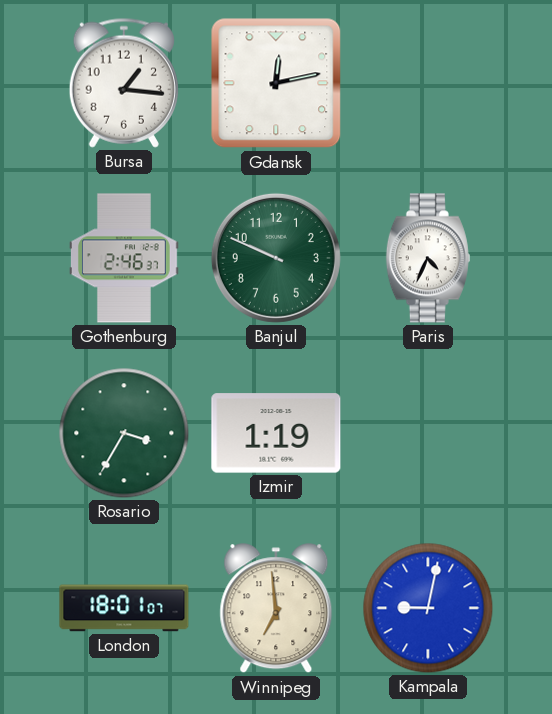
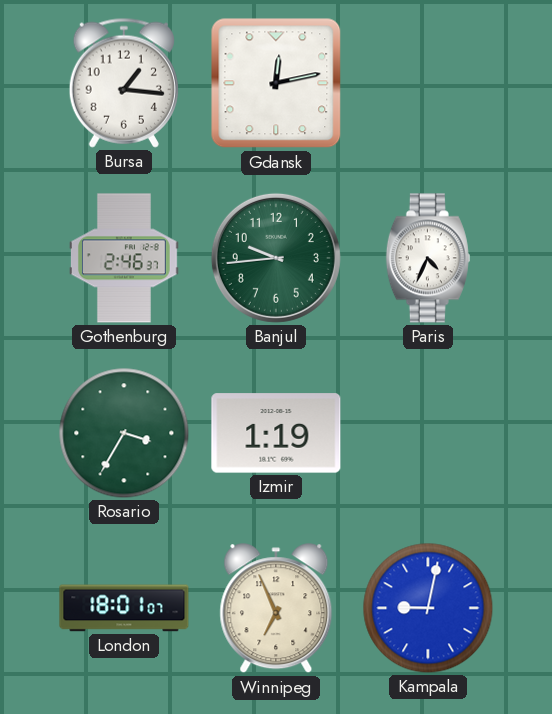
Banjul: 9:49 -> 9:44 (276, 258)
Winnipeg: 6:59 -> 6:56 (276, 609)
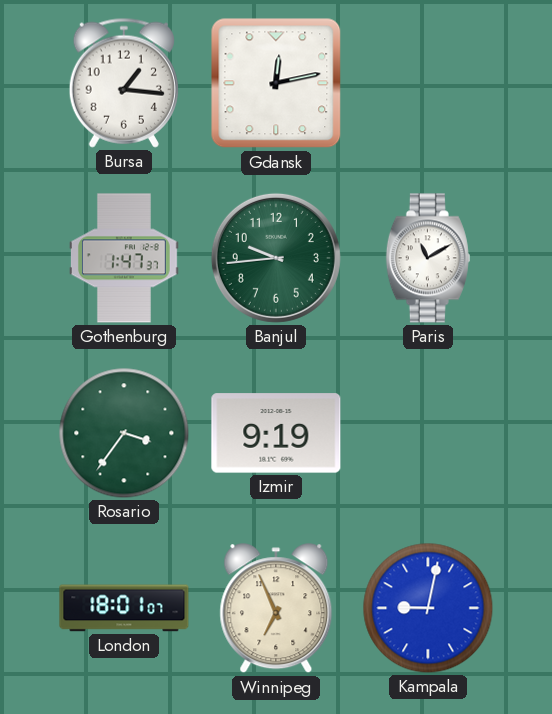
Gothenburg: 2:46 -> 1:47 (125, 258)
Paris: 4:34 -> 11:10 (428, 258)
Rosario: 3:35 -> 3:36 (124, 433)
Izmir: 1:19 -> 9:19 (276, 433)
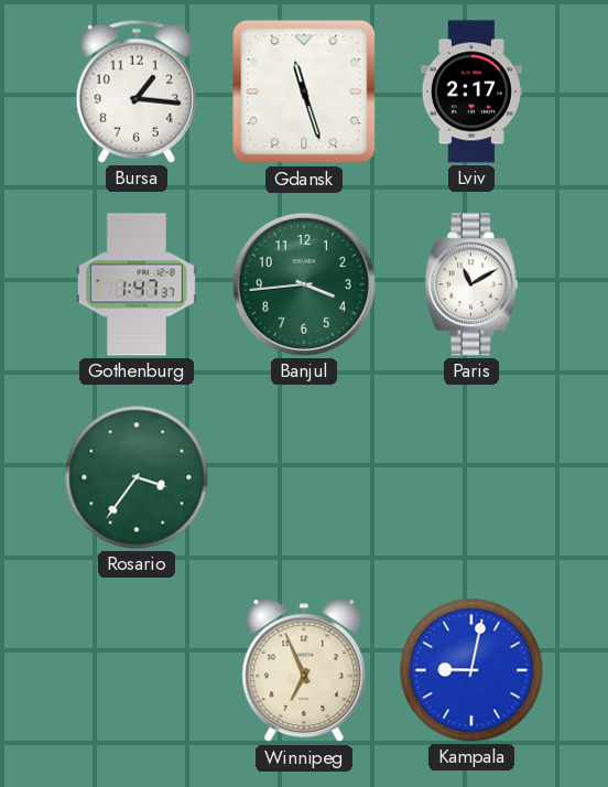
Gdansk: 12:13 -> 11:27 (304, 91)
Lviv: none -> 2:17 (471, 91)
Banjul: 9:44 -> 3:44 (304, 284)
Izmir: 9:19 -> none (276, 433)
London: 18:01 -> none (124, 608)
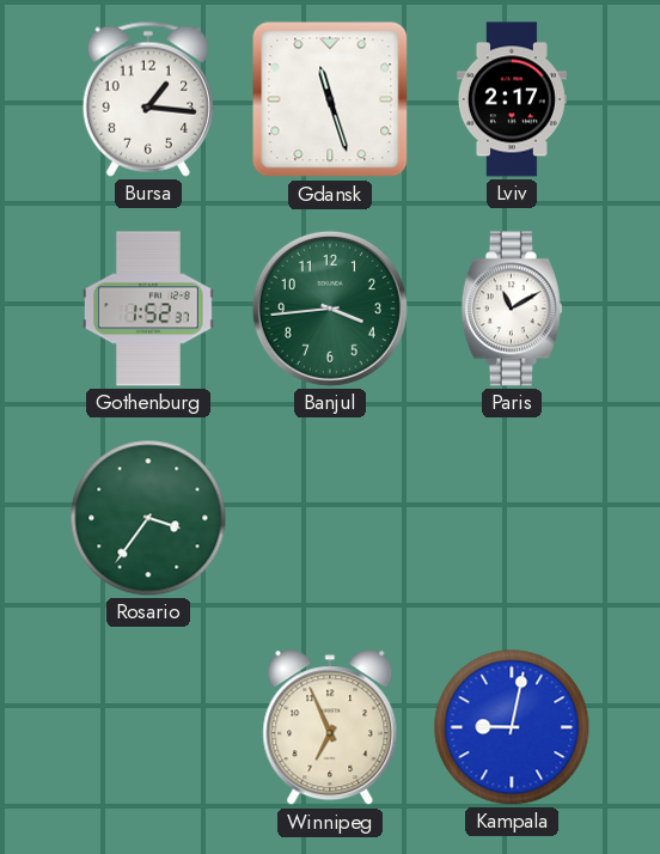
Gothenburg: 1:47 -> 1:52 (149, 309)
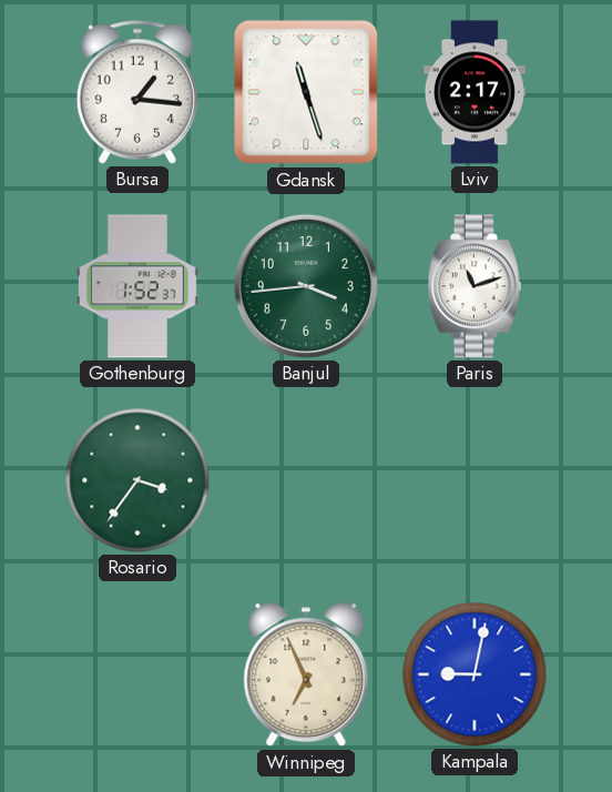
Paris: 11:10 -> 11:12 (475, 286)
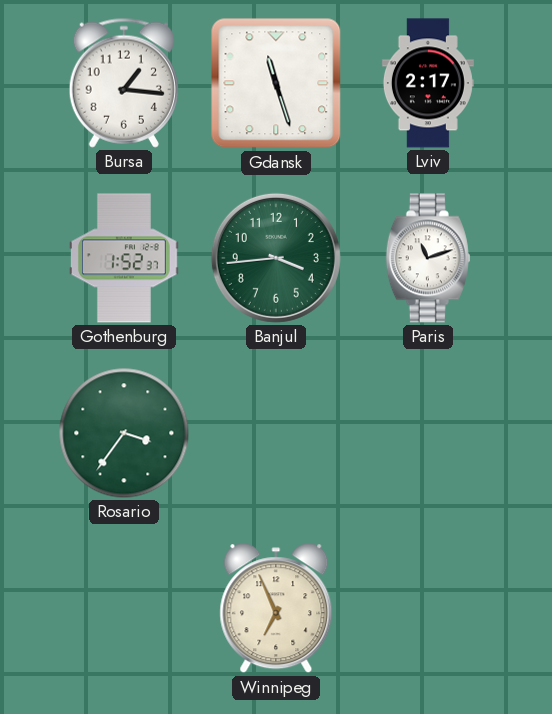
Kampala: 9:02 -> none (475, 674)
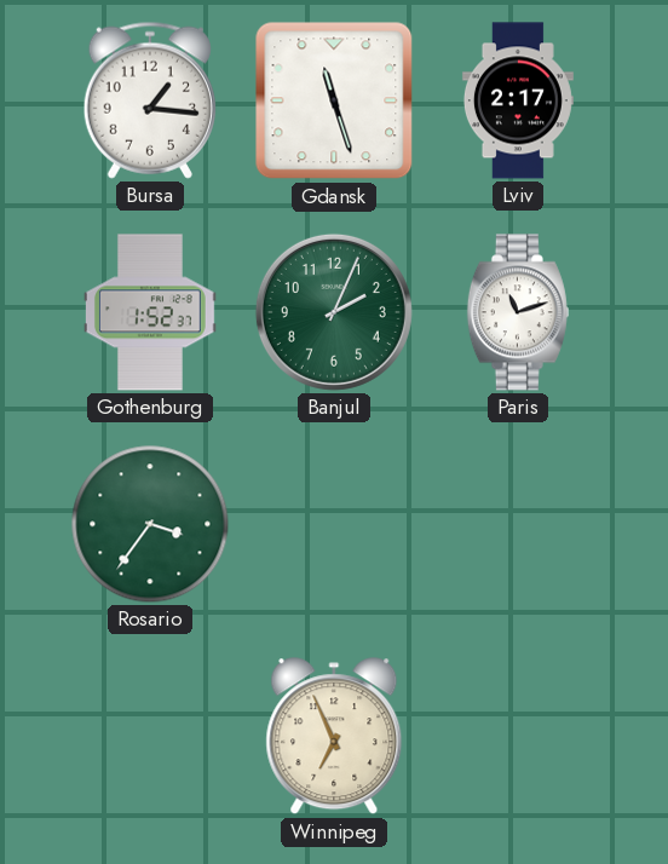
Banjul: 3:44 -> 2:04 (334, 312)
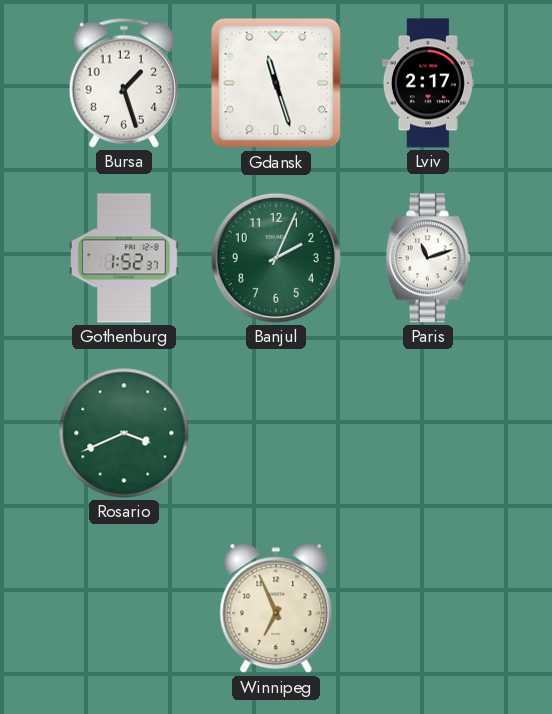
Bursa: 1:16 -> 1:27 (124, 83)
Rosario: 3:36 -> 3:41 (124, 433)
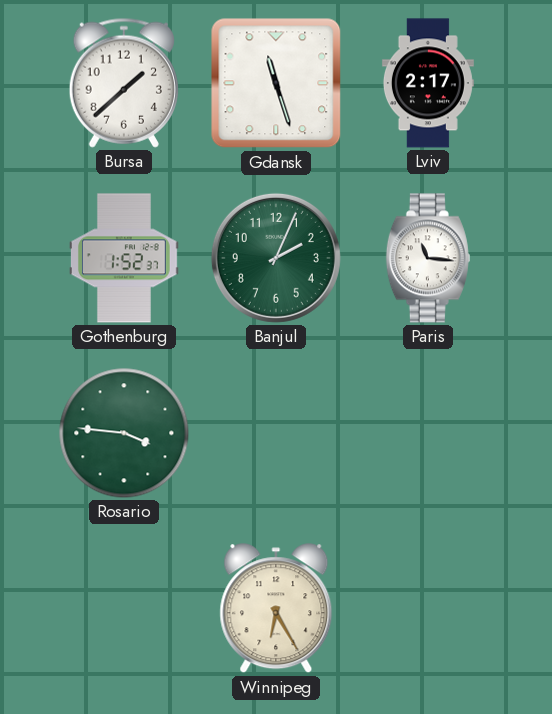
Bursa: 1:27 -> 1:38 (124, 83)
Paris: 11:12 -> 11:16 (428, 258)
Rosario: 3:41 -> 3:46 (124, 433)
Winnipeg: 6:56 -> 6:25 (276, 609)
